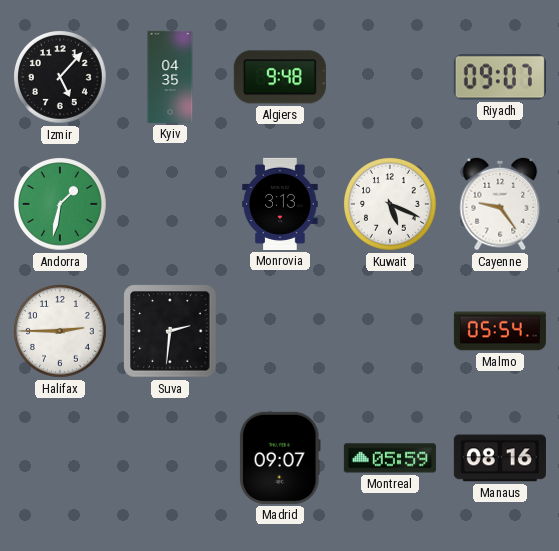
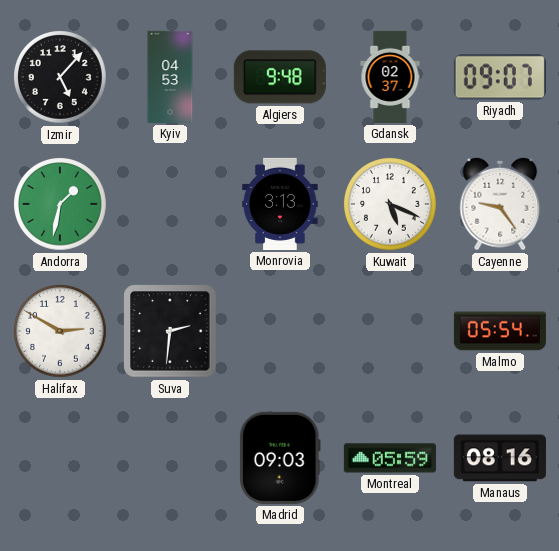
Kyiv: 04:35 -> 04:53 (170, 77)
Gdansk: none -> 02:37 (390, 77)
Halifax: 2:45 -> 2:50 (61, 332)
Madrid: 09:07 -> 09:03 (280, 458)
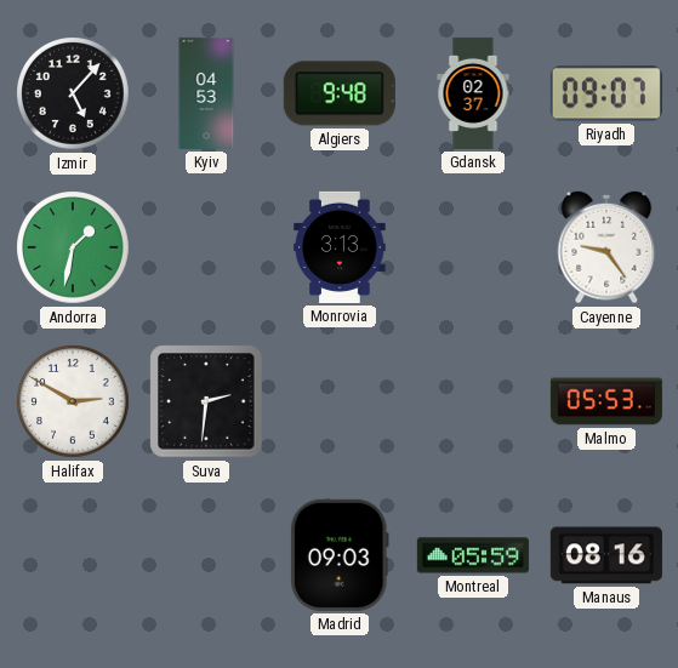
Kuwait: 5:19 -> none (391, 205)
Malmo: 05:54 -> 05:53 (606, 401)
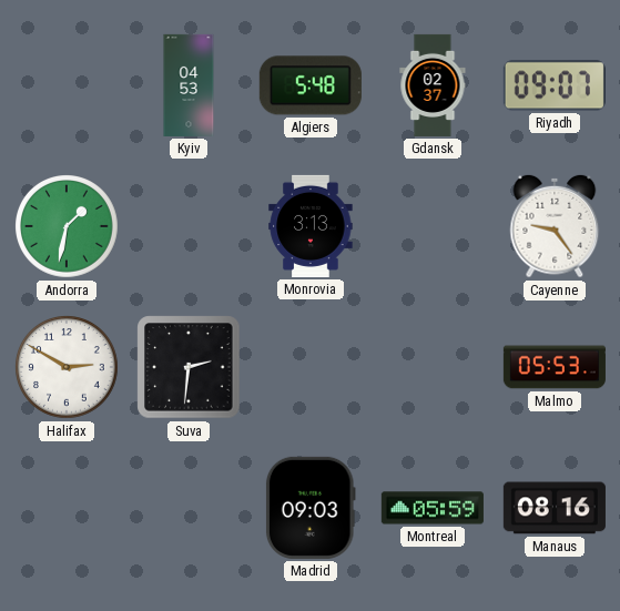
Izmir: 5:07 -> none (74, 95)
Algiers: 9:48 -> 5:48 (311, 85)
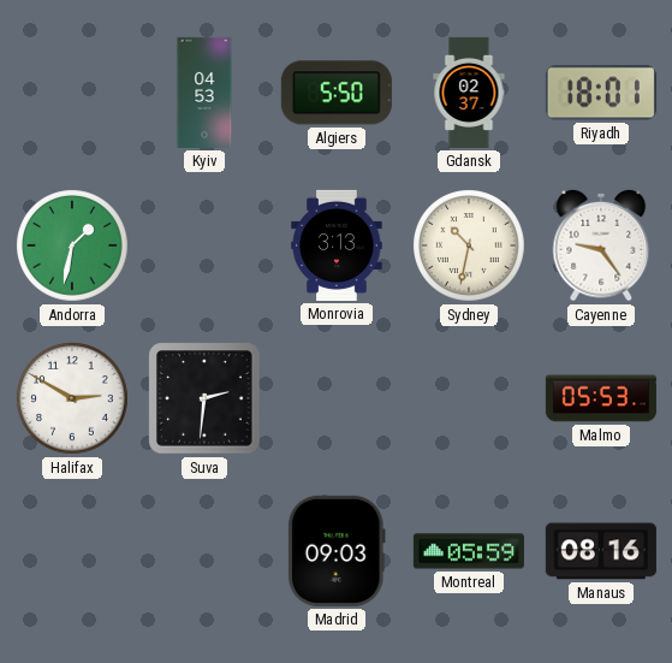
Algiers: 5:48 -> 5:50 (337, 93)
Riyadh: 09:07 -> 18:01 (601, 93)
Sydney: none -> 10:32 (470, 247)
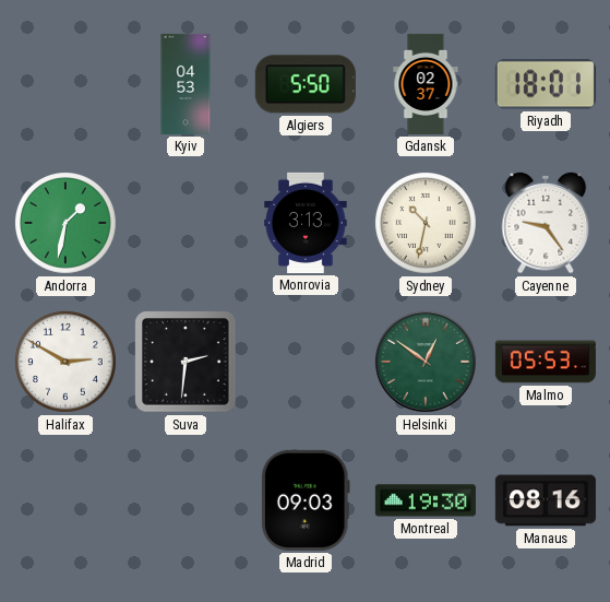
Helsinki: none -> 12:51 (426, 362)
Montreal: 05:59 -> 19:30 (426, 500)
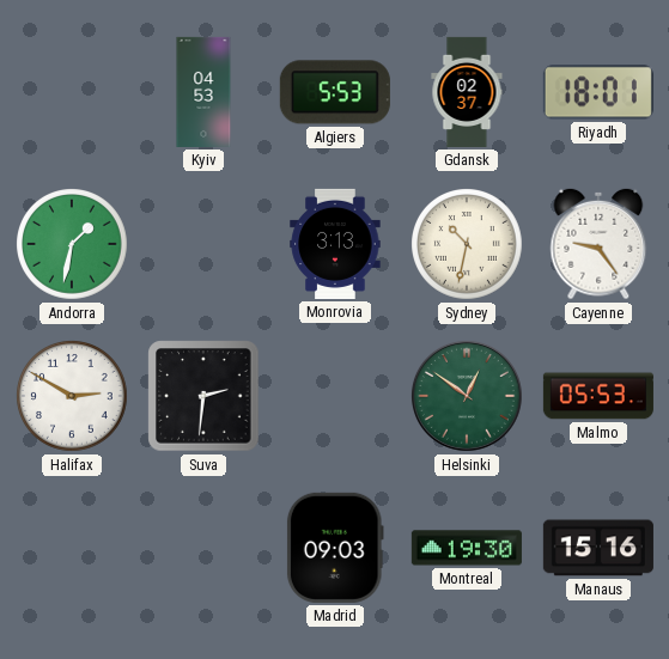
Algiers: 5:50 -> 5:53 (335, 92)
Manaus: 08:16 -> 15:16 (598, 548)
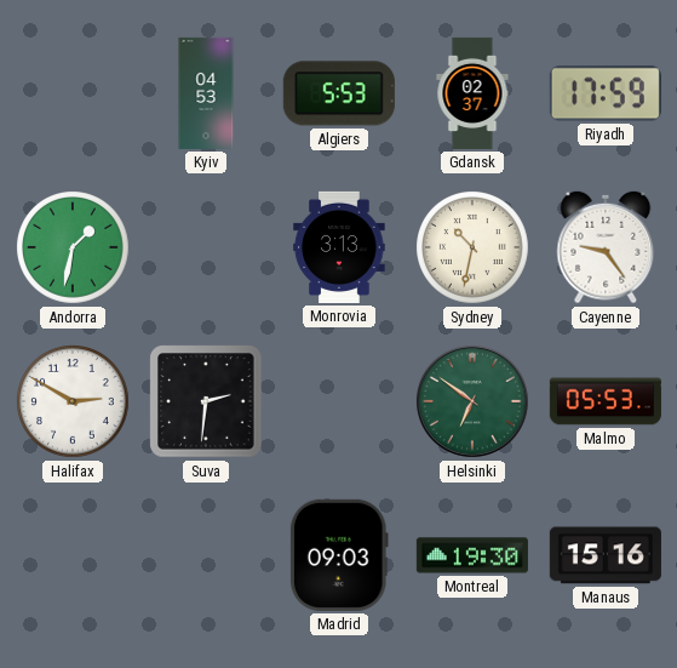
Riyadh: 18:01 -> 17:59 (606, 93)
Helsinki: 12:51 -> 6:51 (472, 401)
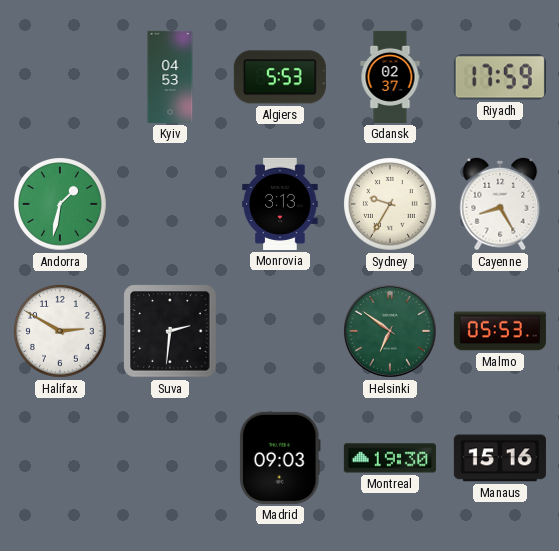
Sydney: 10:32 -> 9:35 (391, 205)
Cayenne: 9:24 -> 8:25 (500, 204)
